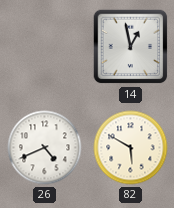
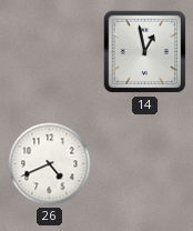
82: 5:50 -> none (131, 148)
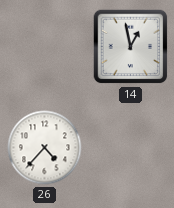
26: 4:41 -> 4:37 (45, 148)
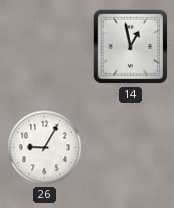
26: 4:37 -> 9:05 (45, 148)
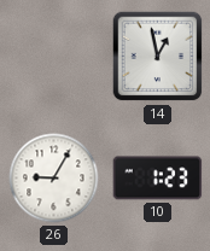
10: none -> 1:23 (158, 179)
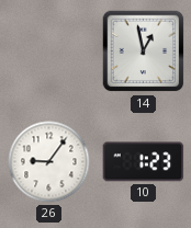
26: 9:05 -> 9:06 (49, 162)
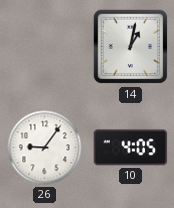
14: 12:58 -> 1:02 (131, 47)
10: 1:23 -> 4:05 (131, 148)
